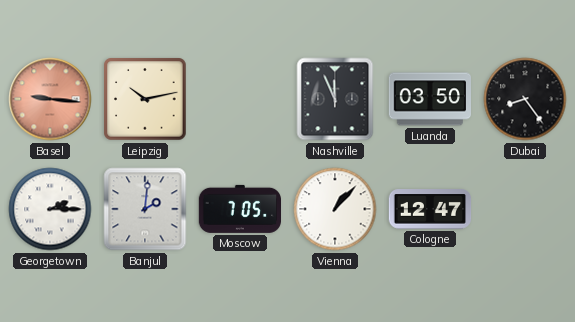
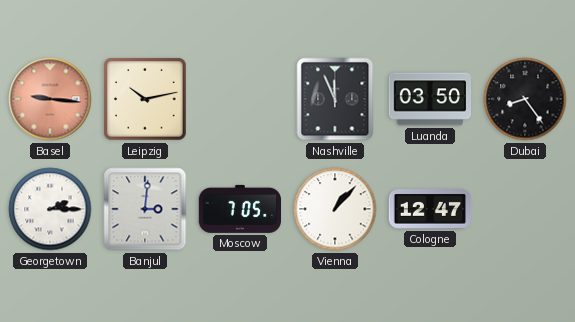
Banjul: 2:01 -> 3:01 (145, 209)
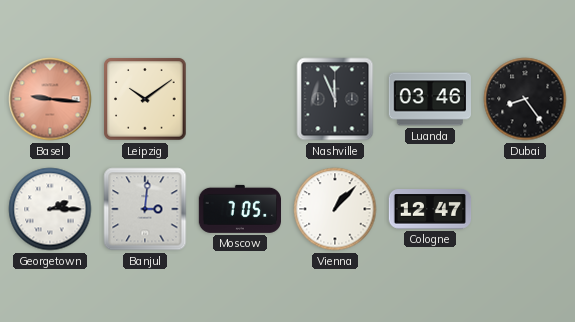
Leipzig: 10:13 -> 10:09 (145, 99)
Luanda: 03:50 -> 03:46 (429, 99)
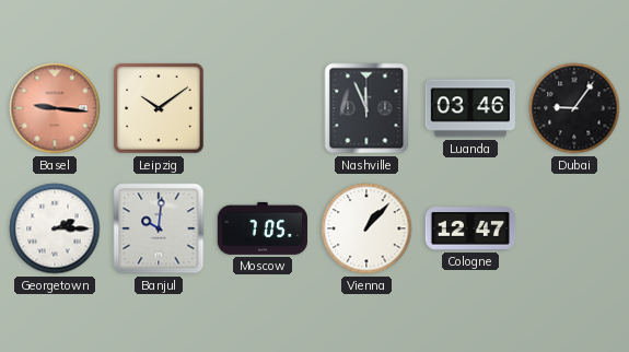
Dubai: 8:24 -> 9:06 (574, 108)
Banjul: 3:01 -> 10:01 (159, 228)
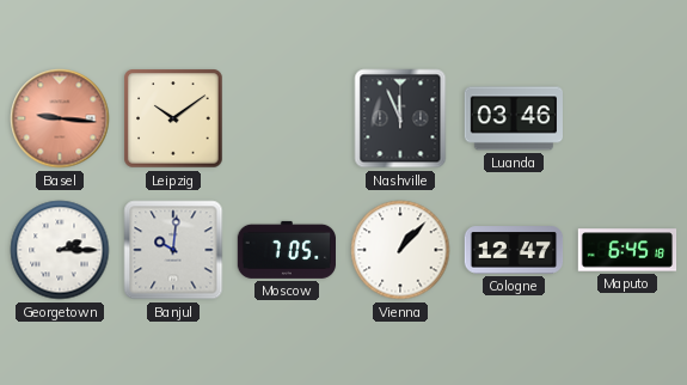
Dubai: 9:06 -> none (574, 108)
Maputo: none -> 6:45 (627, 250)
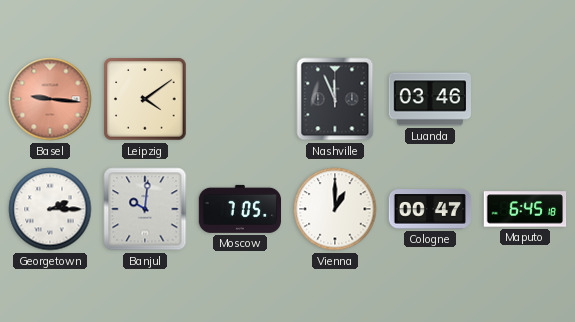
Leipzig: 10:09 -> 4:09 (145, 99)
Vienna: 1:07 -> 1:00 (335, 209)
Cologne: 12:47 -> 00:47 (430, 209)
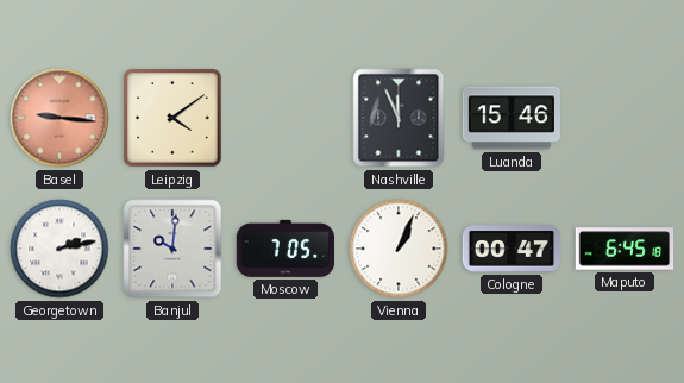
Luanda: 03:46 -> 15:46 (510, 118)
Georgetown: 2:15 -> 2:13 (59, 249)
Vienna: 1:00 -> 1:04 (399, 249)
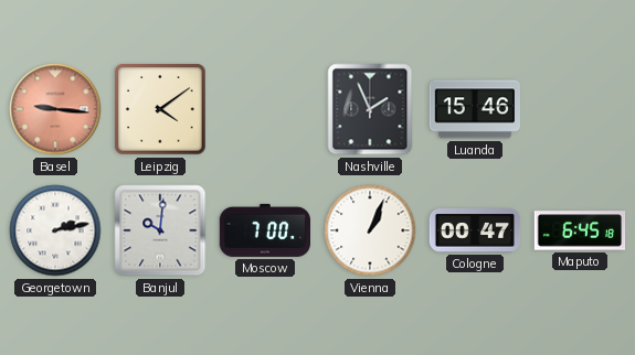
Nashville: 11:56 -> 1:56 (370, 109)
Moscow: 7:05 -> 7:00 (264, 230)
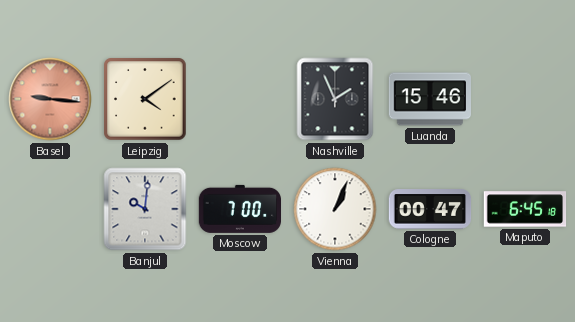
Georgetown: 2:13 -> none (55, 230)
